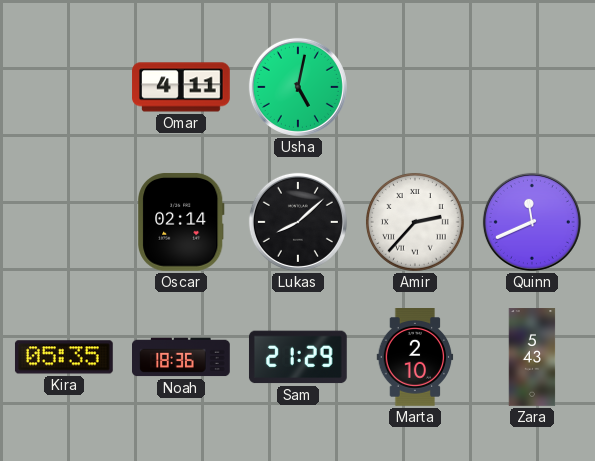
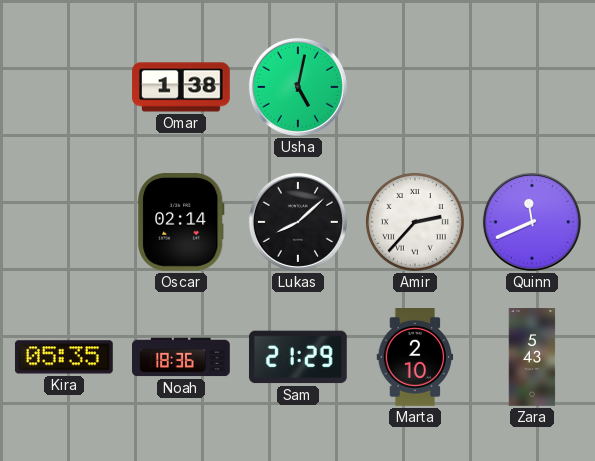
Omar: 4:11 -> 1:38 (181, 87)
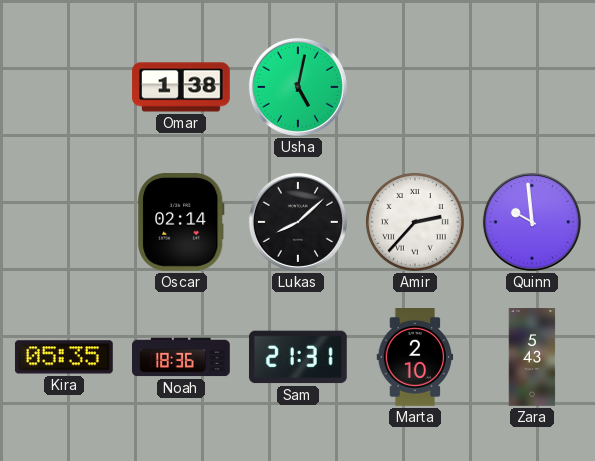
Quinn: 11:41 -> 9:59 (532, 222)
Sam: 21:29 -> 21:31 (298, 357)
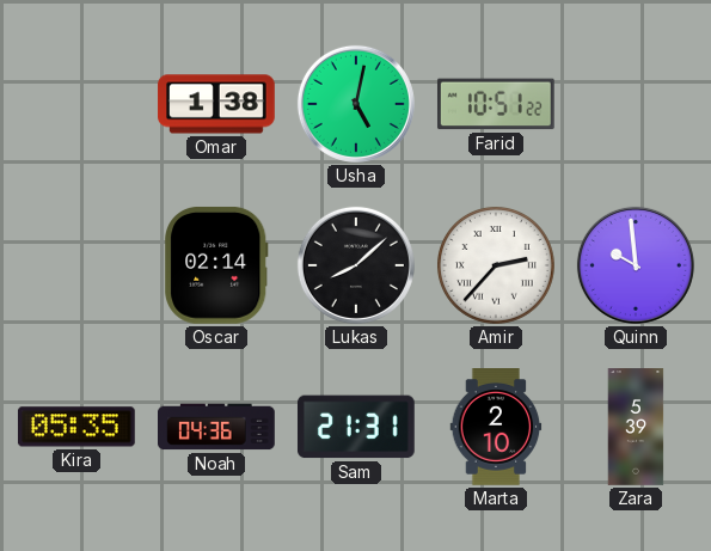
Farid: none -> 10:51 (496, 104)
Noah: 18:36 -> 04:36 (216, 427)
Zara: 5:43 -> 5:39 (636, 427)
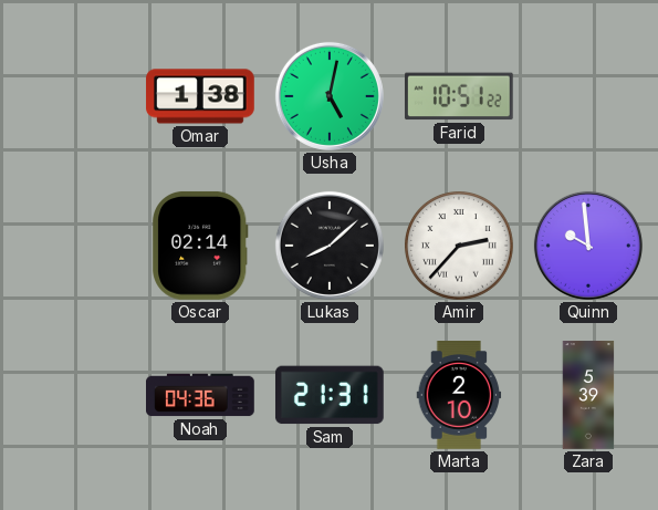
Kira: 05:35 -> none (76, 427)
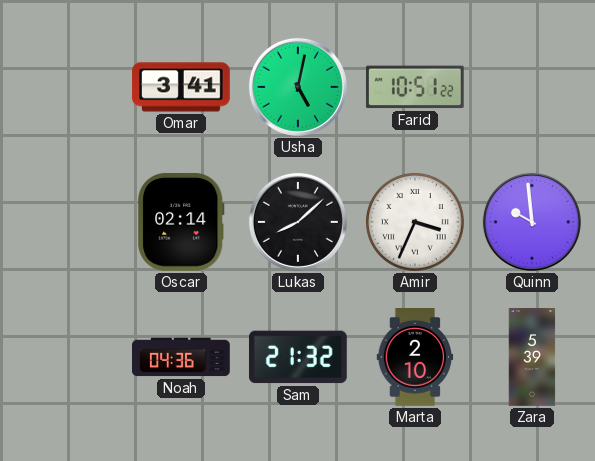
Omar: 1:38 -> 3:41 (181, 87)
Amir: 2:37 -> 3:34 (415, 222)
Sam: 21:31 -> 21:32 (298, 357)
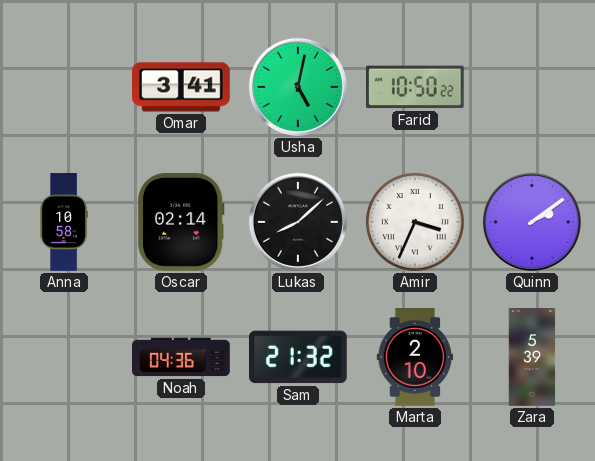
Farid: 10:51 -> 10:50 (415, 87)
Anna: none -> 10:58 (64, 222)
Quinn: 9:59 -> 2:09 (532, 222)
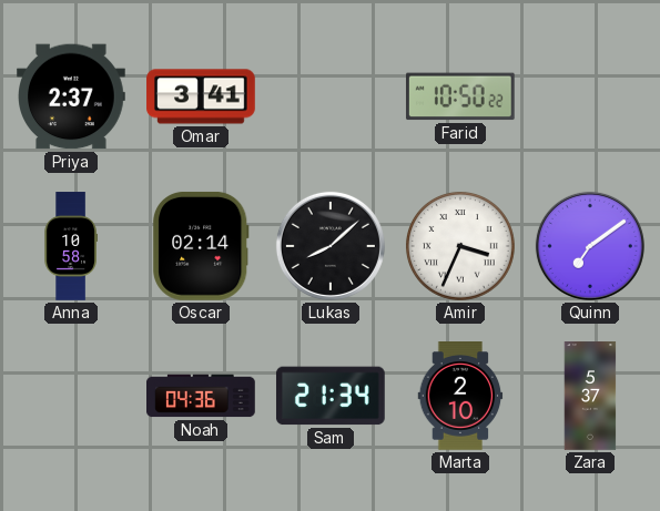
Priya: none -> 2:37 (72, 96)
Usha: 5:02 -> none (298, 87)
Quinn: 2:09 -> 7:09 (590, 246)
Sam: 21:32 -> 21:34 (331, 396)
Zara: 5:39 -> 5:37 (590, 396)
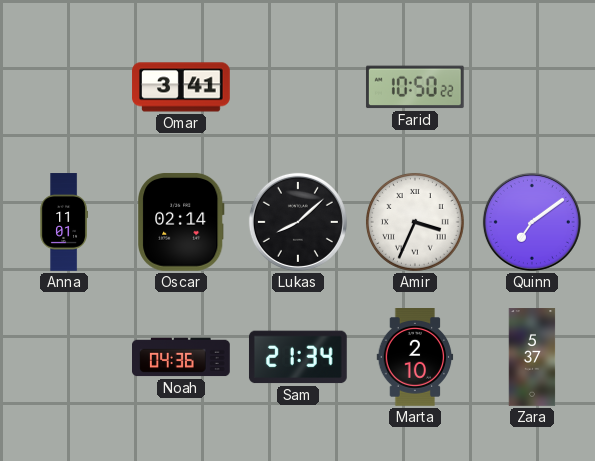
Priya: 2:37 -> none (72, 96)
Anna: 10:58 -> 11:01 (64, 222)
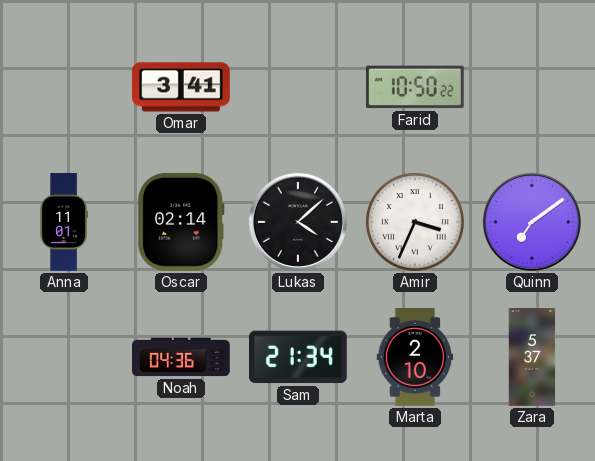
Lukas: 8:08 -> 4:08 (298, 222)
